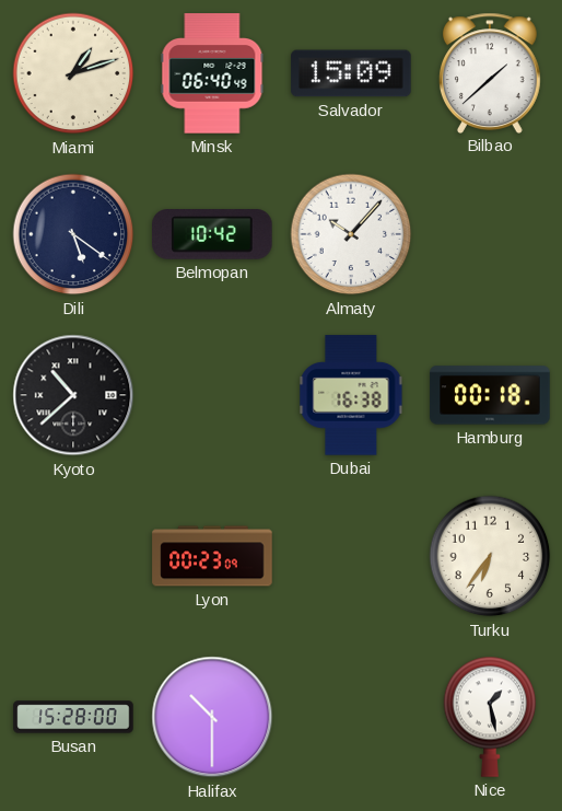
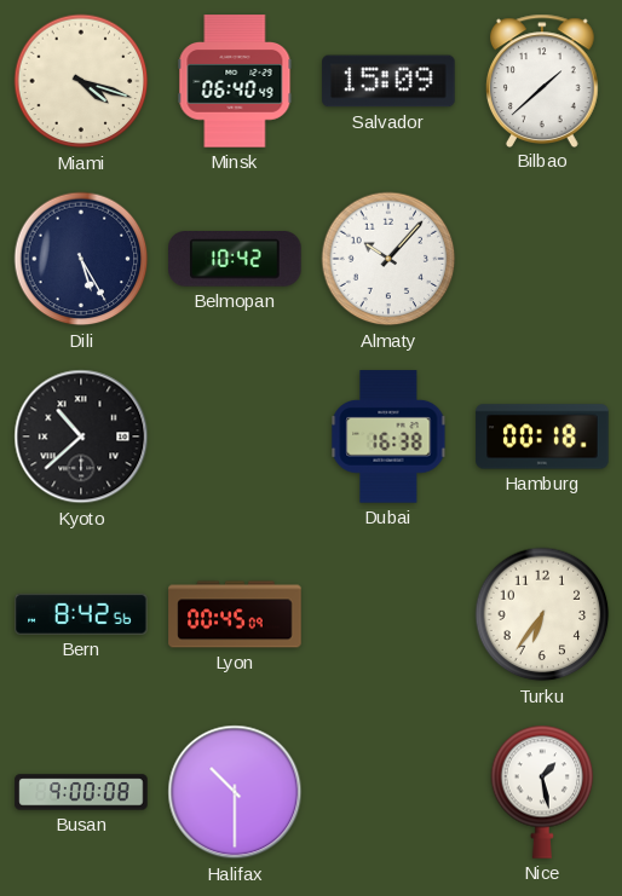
Miami: 1:12 -> 4:18 (81, 81)
Dili: 5:21 -> 5:25 (81, 259)
Bern: none -> 8:42 (81, 614)
Lyon: 00:23 -> 00:45 (235, 614)
Busan: 15:28 -> 9:00 (81, 792)
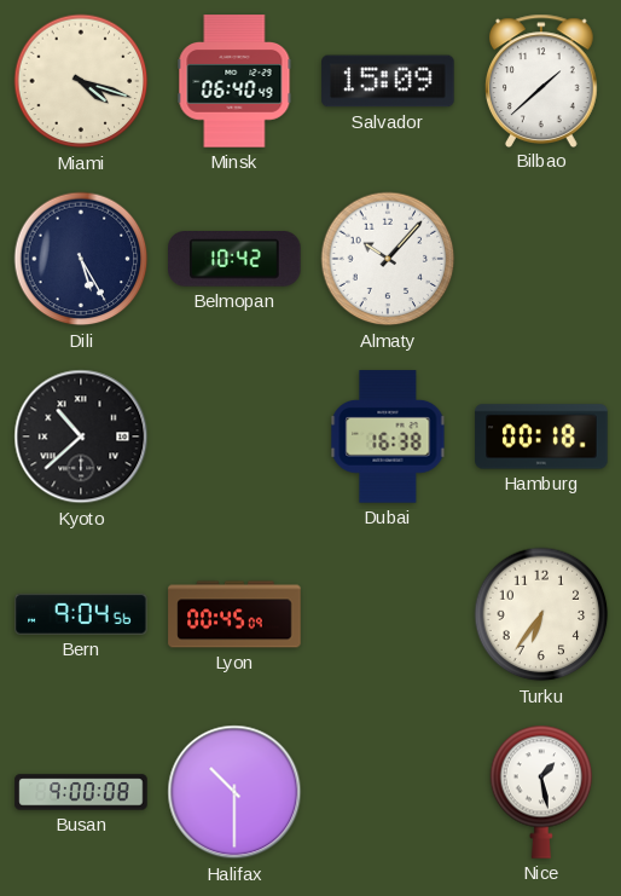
Bern: 8:42 -> 9:04 (81, 614)
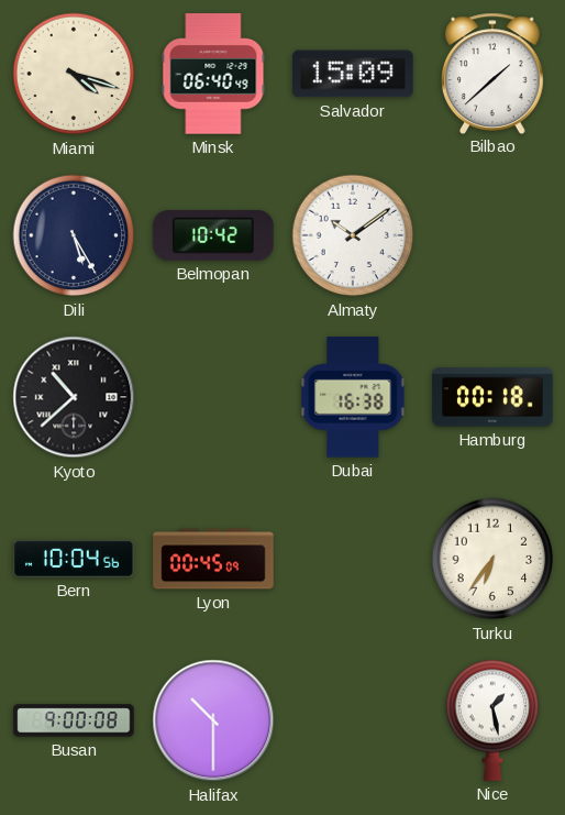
Almaty: 10:07 -> 10:09 (353, 235)
Bern: 9:04 -> 10:04 (74, 559)
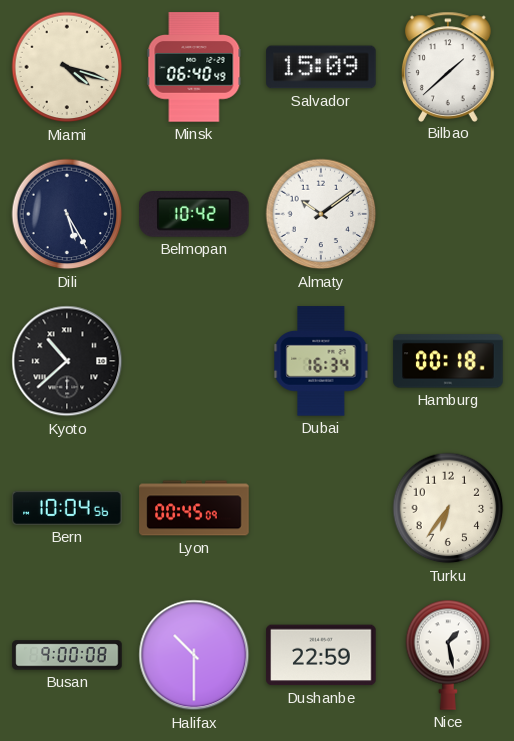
Dubai: 16:38 -> 16:34 (321, 361)
Dushanbe: none -> 22:59 (321, 655)
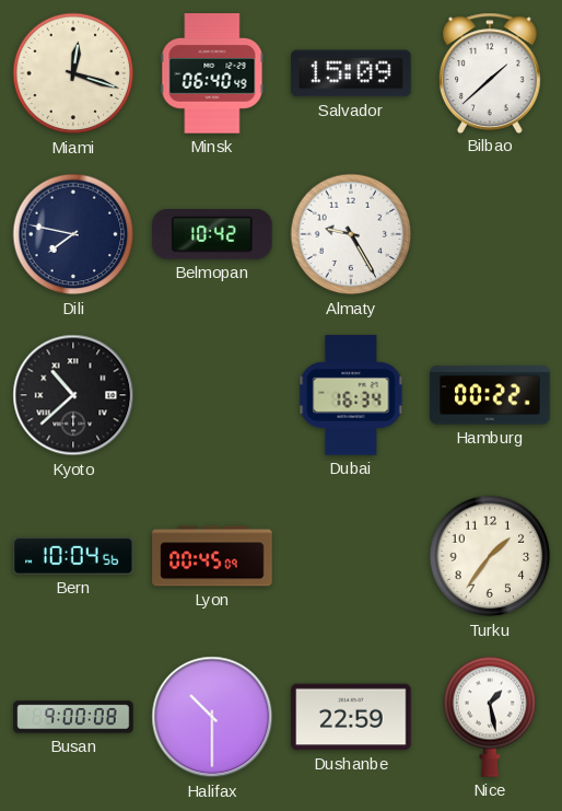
Miami: 4:18 -> 12:18 (73, 73)
Dili: 5:25 -> 7:47 (73, 234)
Almaty: 10:09 -> 9:25 (351, 234)
Hamburg: 00:18 -> 00:22 (490, 395)
Turku: 6:36 -> 1:36 (490, 556)
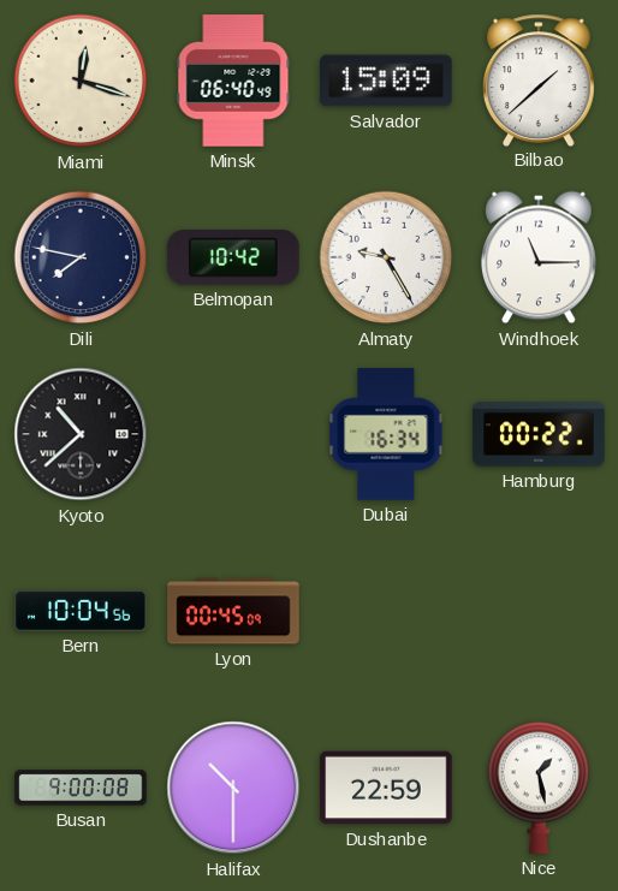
Windhoek: none -> 11:15 (540, 257)
Turku: 1:36 -> none (490, 556)
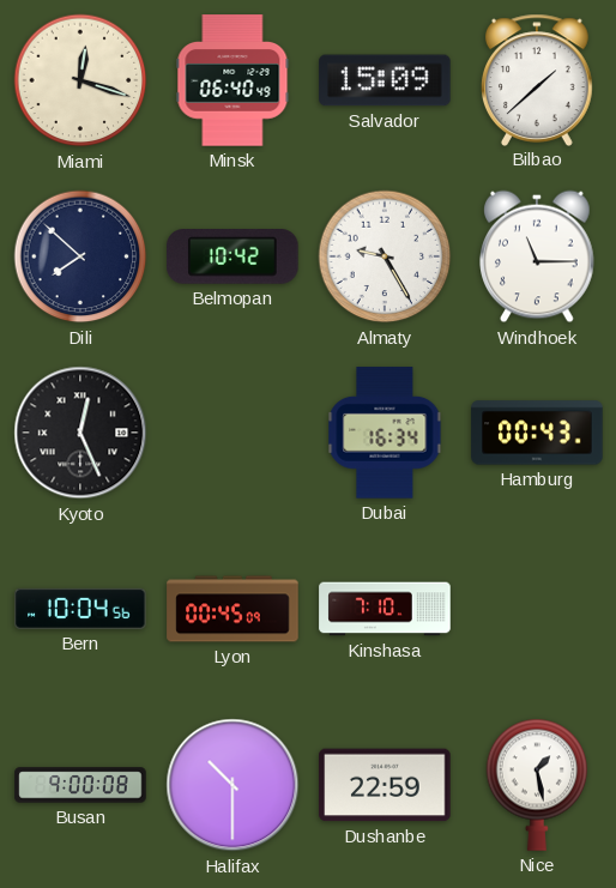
Dili: 7:47 -> 7:52 (80, 256)
Kyoto: 10:38 -> 12:26 (80, 433)
Hamburg: 00:22 -> 00:43 (537, 433)
Kinshasa: none -> 7:10 (385, 609)
